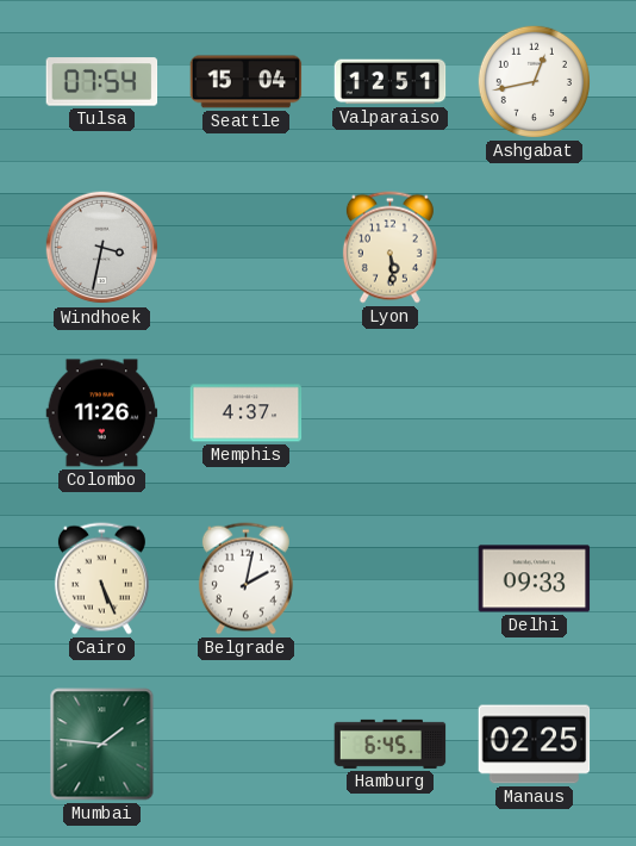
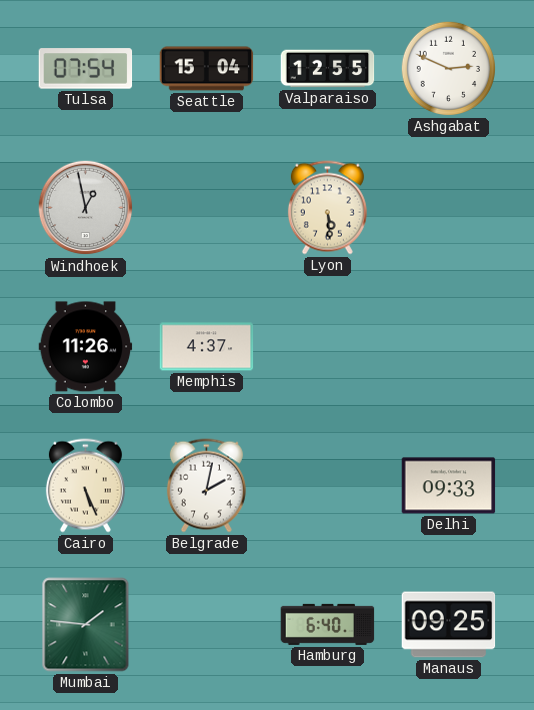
Valparaiso: 12:51 -> 12:55 (328, 69)
Ashgabat: 12:43 -> 2:49 (448, 68)
Windhoek: 3:32 -> 12:58 (86, 208)
Hamburg: 6:45 -> 6:40 (328, 624)
Manaus: 02:25 -> 09:25 (449, 625)
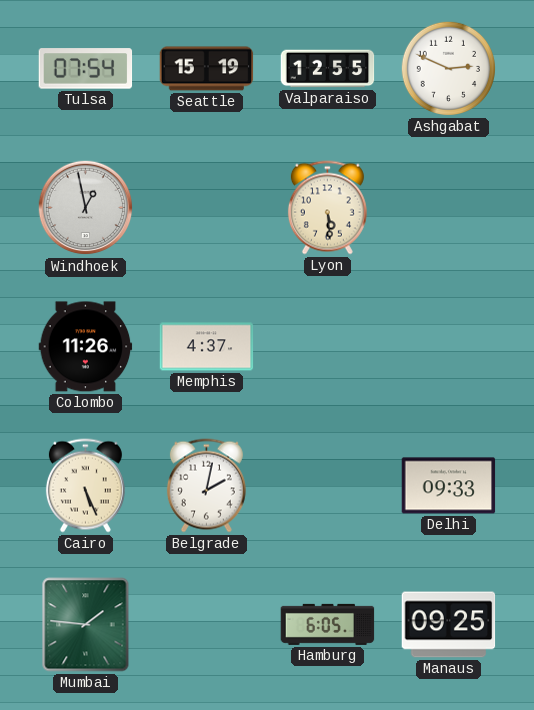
Seattle: 15:04 -> 15:19 (207, 69)
Hamburg: 6:40 -> 6:05 (328, 624)
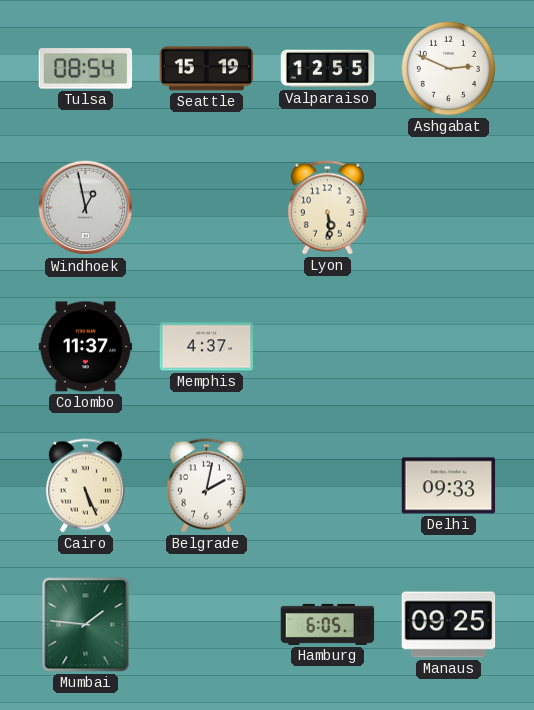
Tulsa: 07:54 -> 08:54 (86, 69)
Colombo: 11:26 -> 11:37 (86, 347)
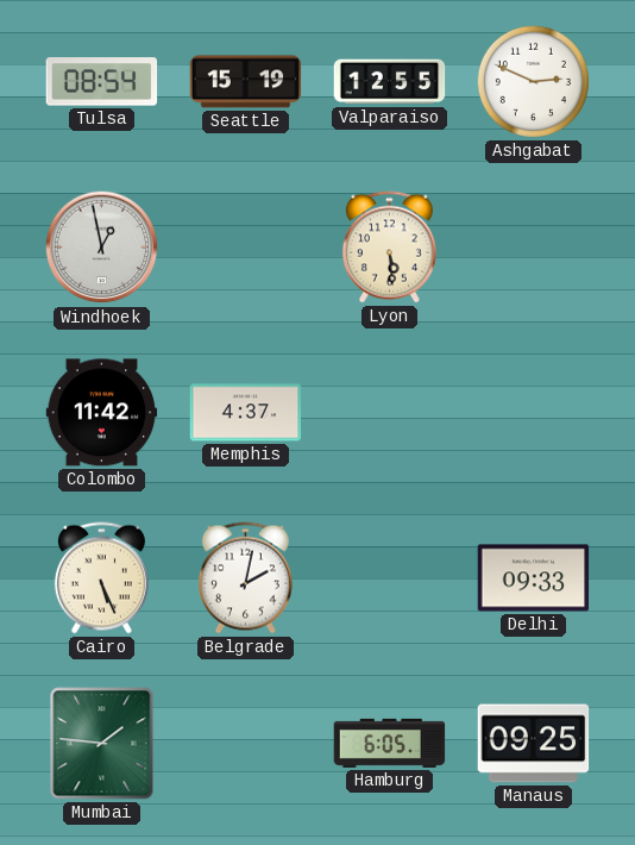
Colombo: 11:37 -> 11:42 (102, 413)
